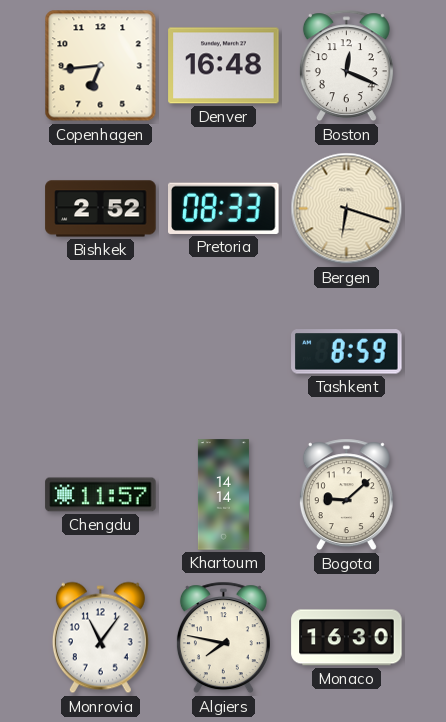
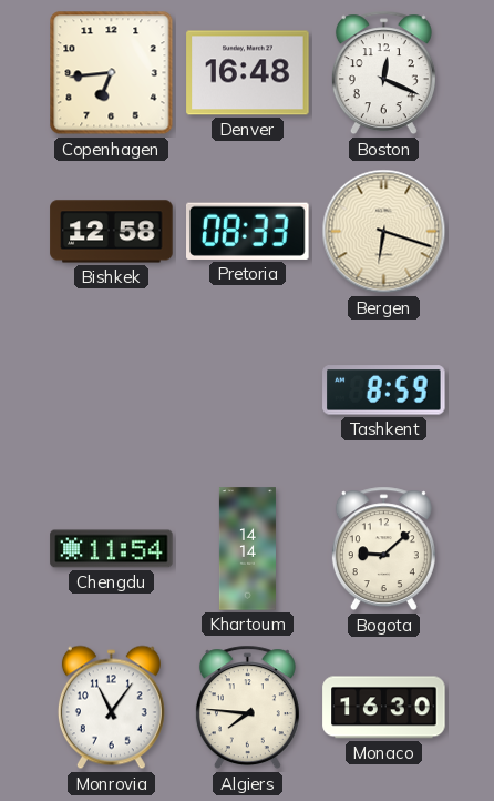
Bishkek: 2:52 -> 12:58 (112, 232)
Chengdu: 11:57 -> 11:54 (112, 549)
Algiers: 7:47 -> 7:46 (247, 708)
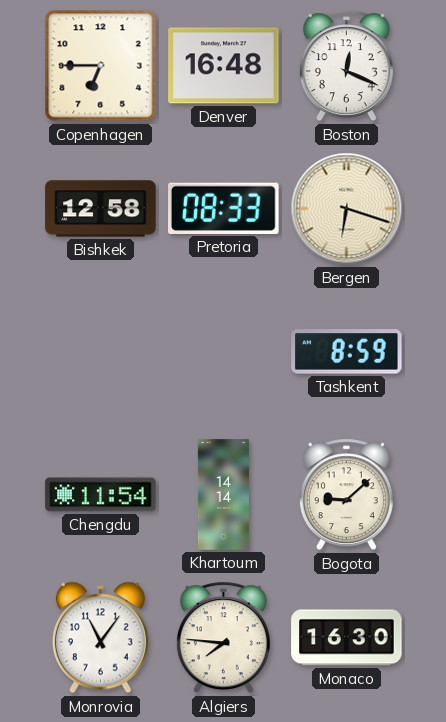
Copenhagen: 6:44 -> 6:45 (101, 66)
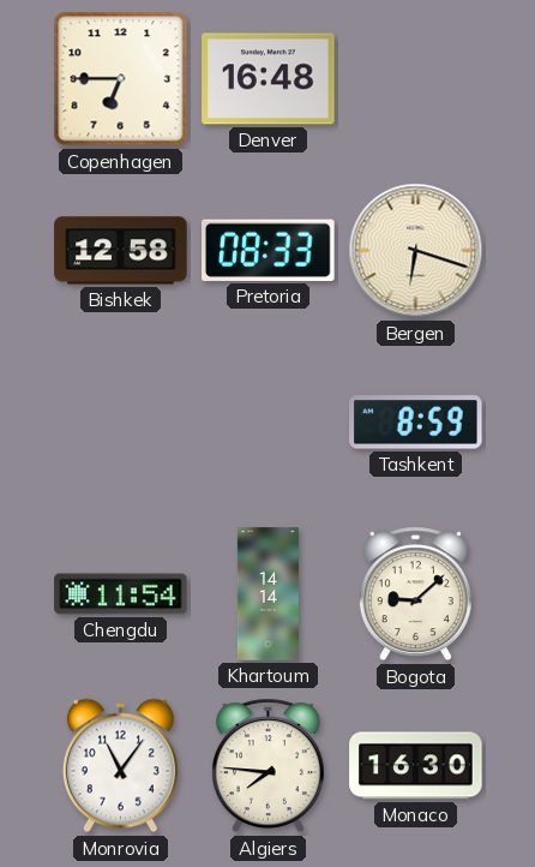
Boston: 12:19 -> none (346, 66)
